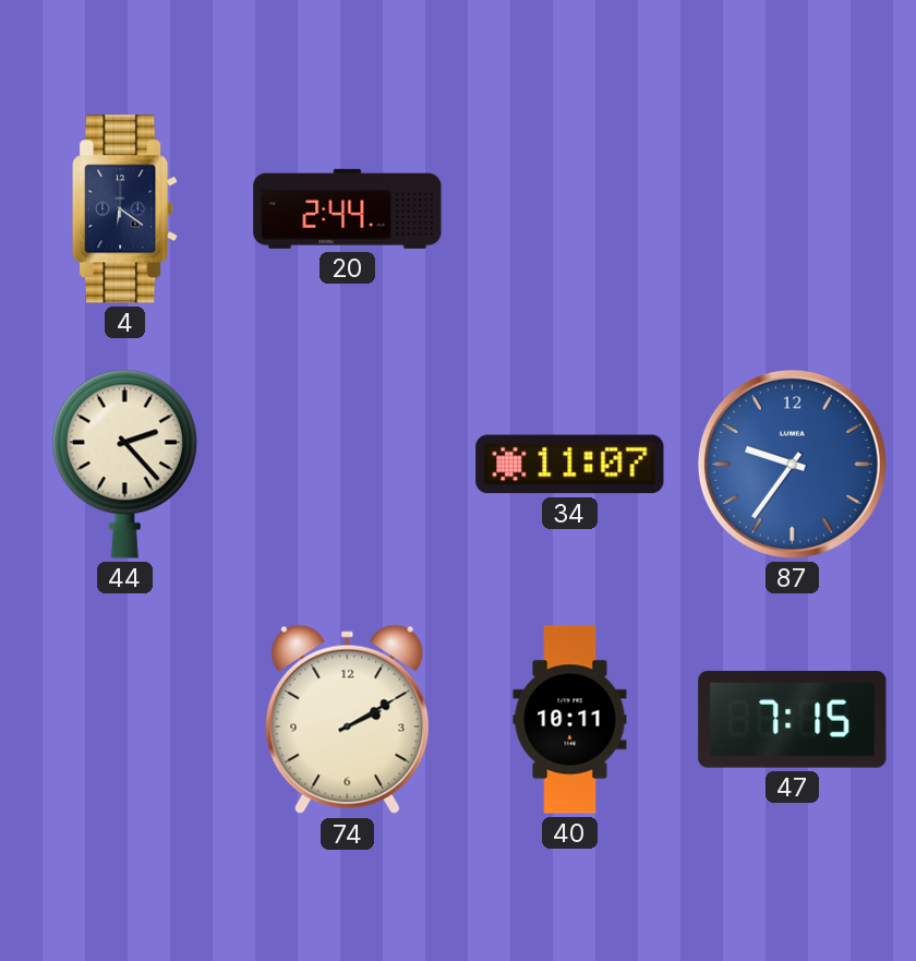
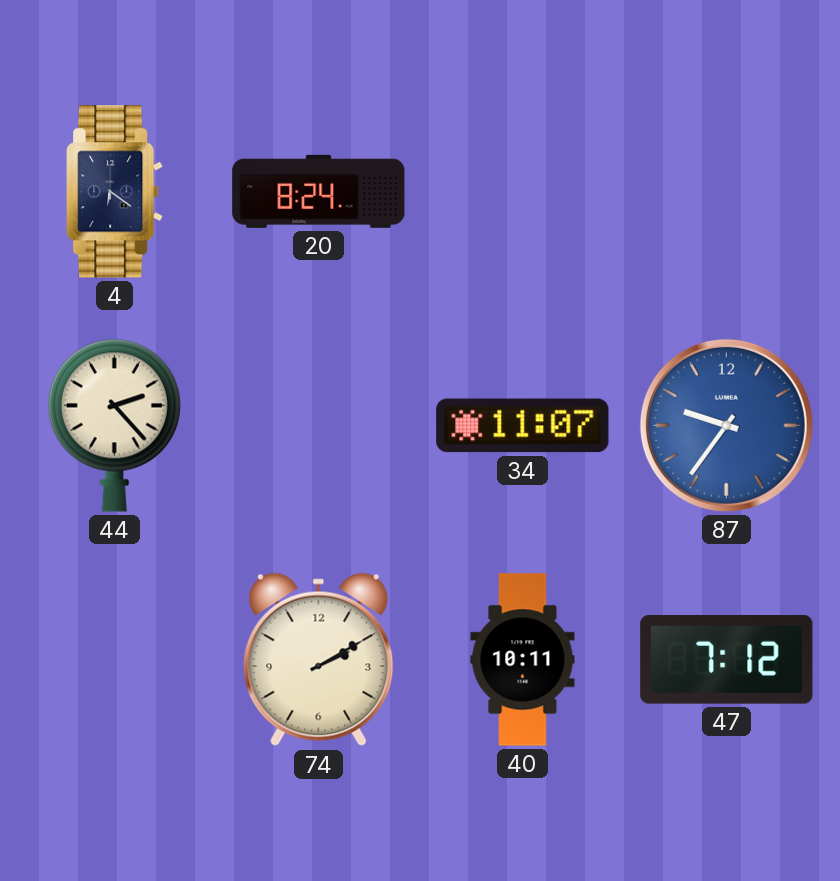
20: 2:44 -> 8:24 (319, 191)
47: 7:15 -> 7:12 (727, 660)
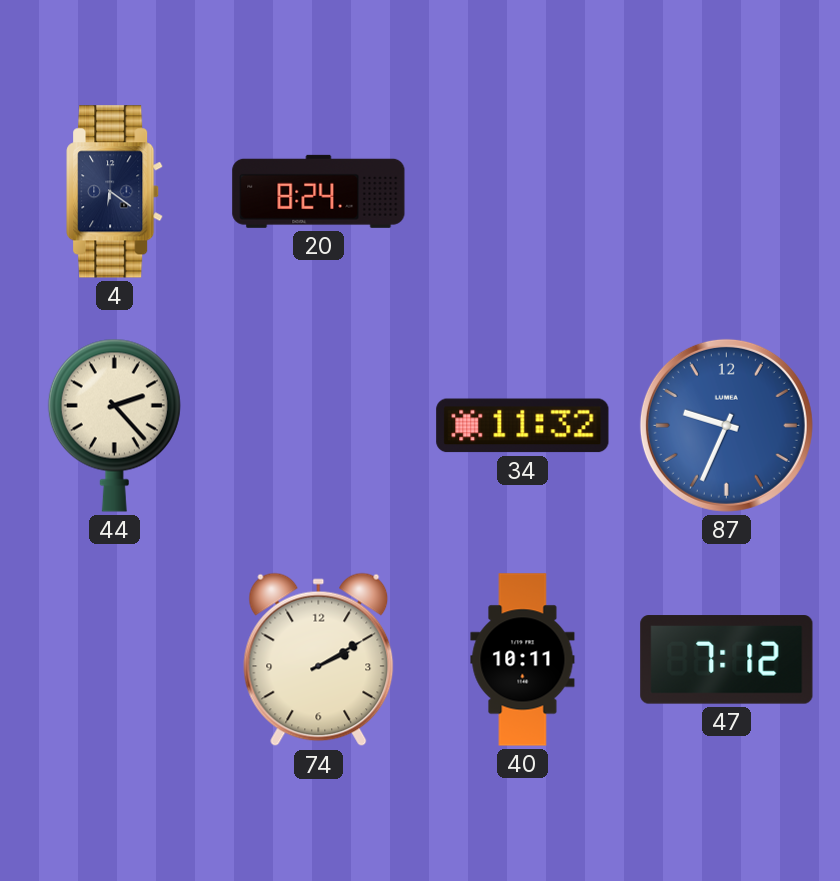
34: 11:07 -> 11:32 (523, 426)
87: 9:36 -> 9:34 (726, 425)
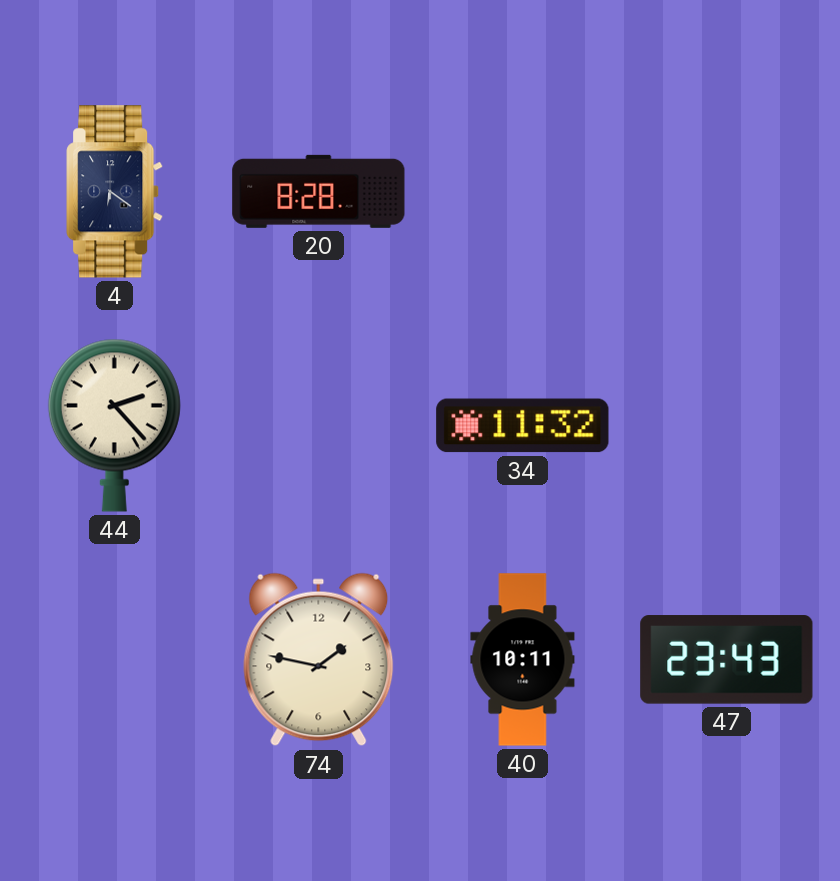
20: 8:24 -> 8:28 (319, 191)
87: 9:34 -> none (726, 425)
74: 2:10 -> 1:47 (319, 660)
47: 7:12 -> 23:43 (727, 660)
